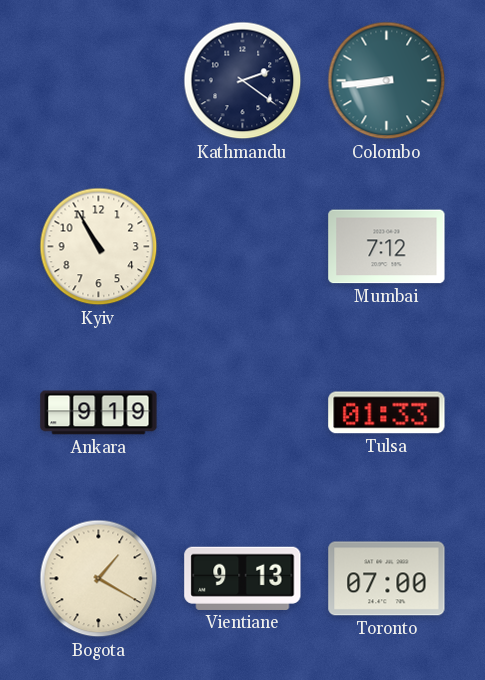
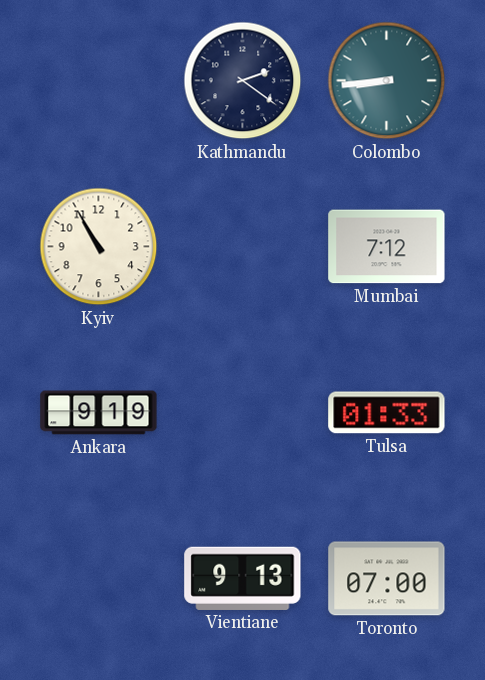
Bogota: 1:20 -> none (99, 579)
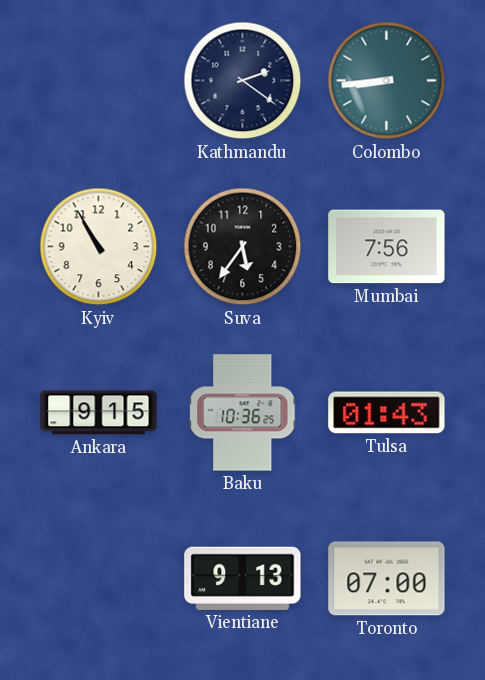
Suva: none -> 5:36 (243, 247)
Mumbai: 7:12 -> 7:56 (387, 247)
Ankara: 9:19 -> 9:15 (99, 413)
Baku: none -> 10:36 (243, 413)
Tulsa: 01:33 -> 01:43 (387, 413)
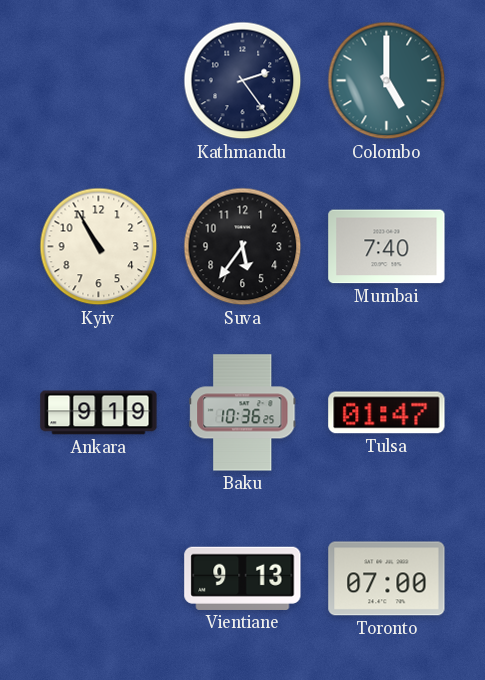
Kathmandu: 2:21 -> 2:24 (243, 81)
Colombo: 8:44 -> 5:00 (387, 81)
Mumbai: 7:56 -> 7:40 (387, 247)
Ankara: 9:15 -> 9:19 (99, 413)
Tulsa: 01:43 -> 01:47 (387, 413)
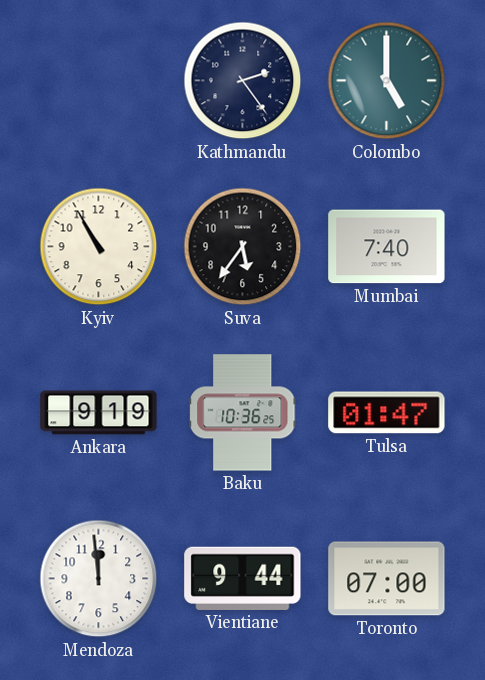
Mendoza: none -> 11:59 (99, 579)
Vientiane: 9:13 -> 9:44 (243, 578)
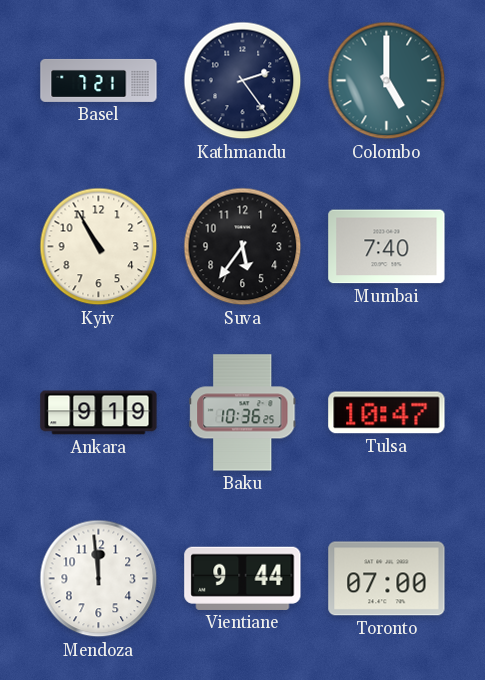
Basel: none -> 7:21 (99, 80)
Tulsa: 01:47 -> 10:47 (387, 413)
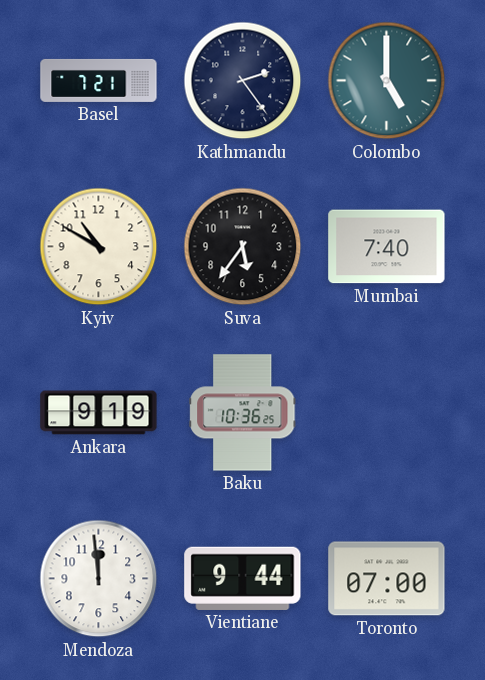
Kyiv: 10:55 -> 10:50 (99, 247)
Tulsa: 10:47 -> none (387, 413)
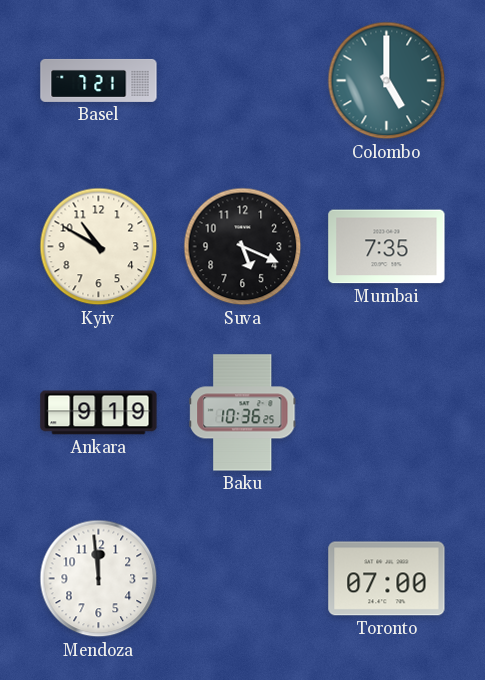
Kathmandu: 2:24 -> none (243, 81)
Suva: 5:36 -> 5:19 (243, 247)
Mumbai: 7:40 -> 7:35 (387, 247)
Vientiane: 9:44 -> none (243, 578)
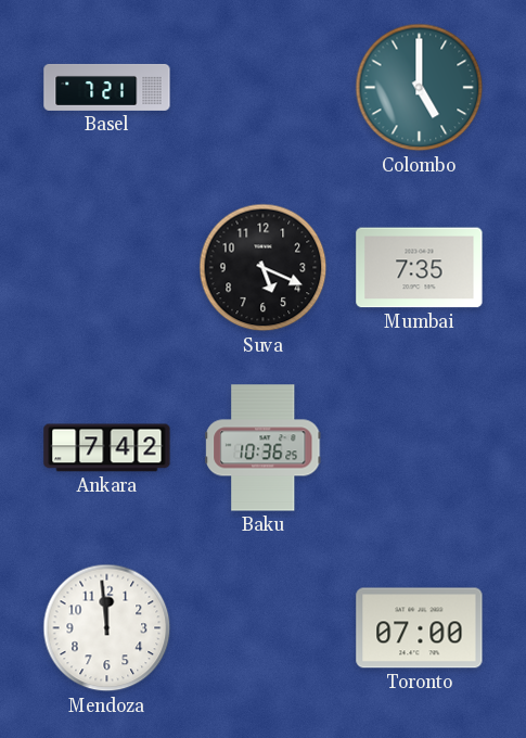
Kyiv: 10:50 -> none (99, 247)
Ankara: 9:19 -> 7:42 (107, 448)
